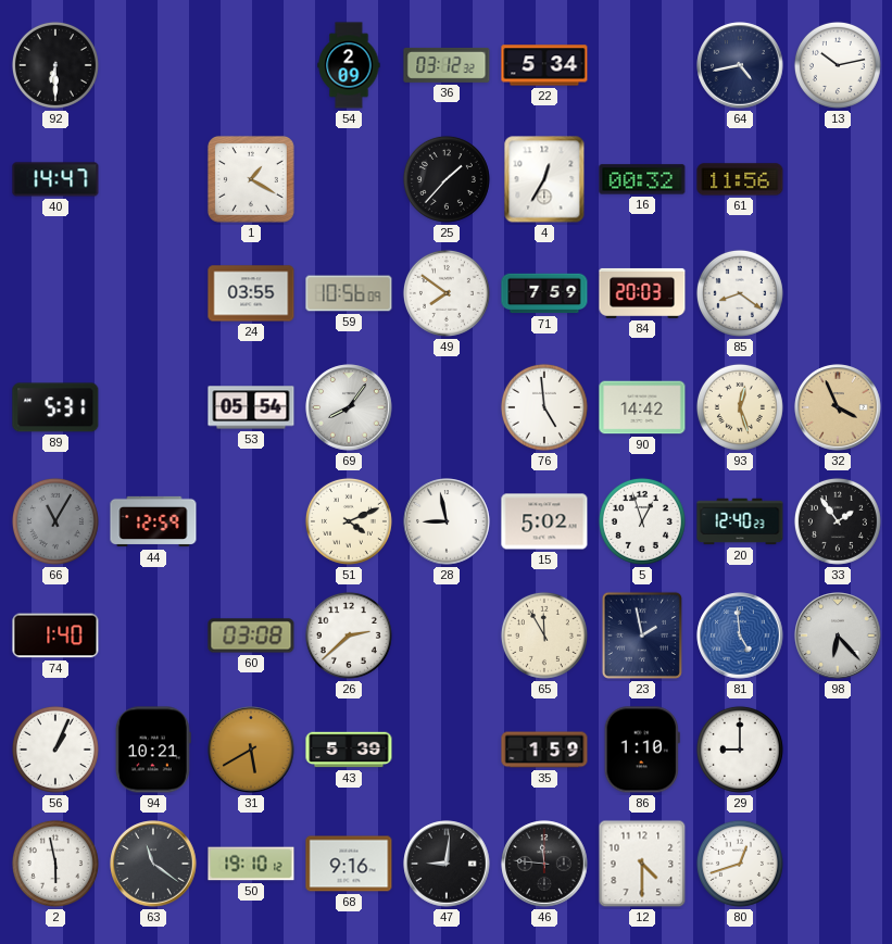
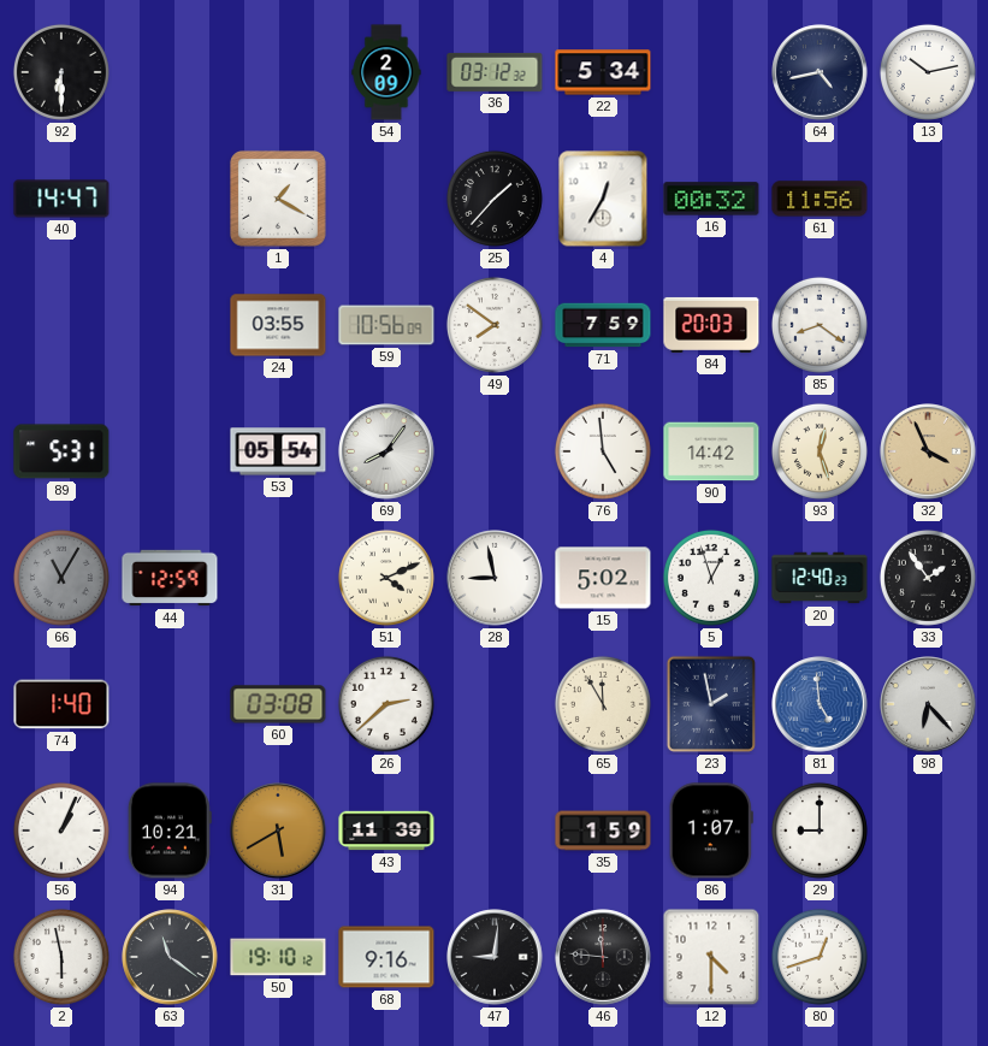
43: 5:39 -> 11:39 (386, 831)
86: 1:10 -> 1:07 (711, 831)
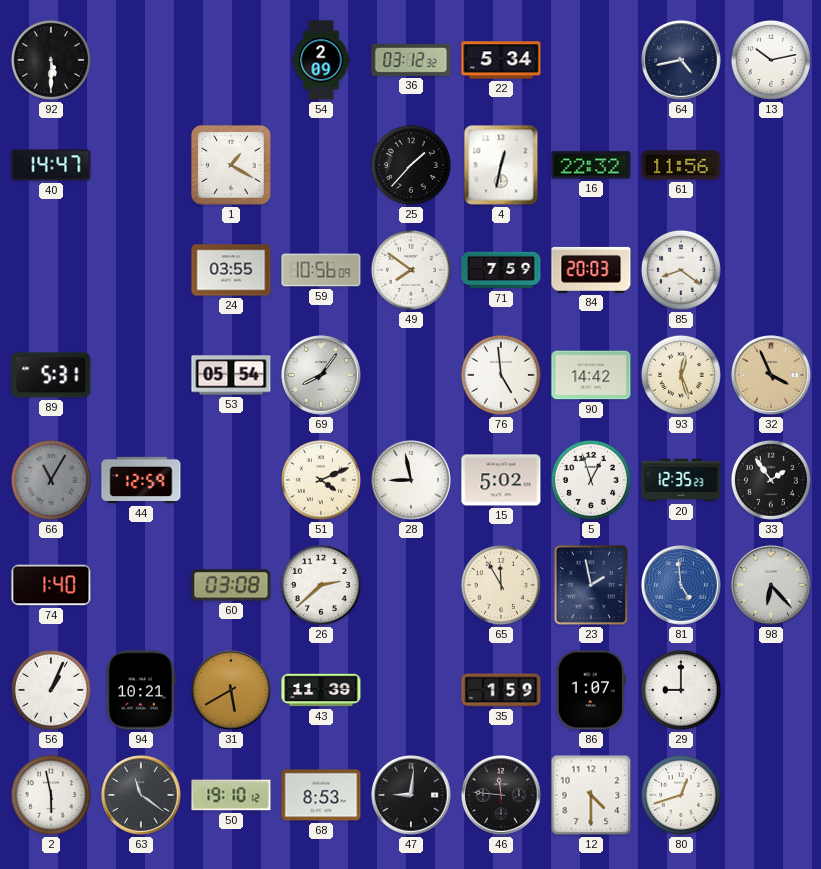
92: 6:30 -> 5:30 (51, 60)
4: 12:35 -> 12:32 (501, 165)
16: 00:32 -> 22:32 (591, 165)
20: 12:40 -> 12:35 (681, 480)
68: 9:16 -> 8:53 (321, 795)
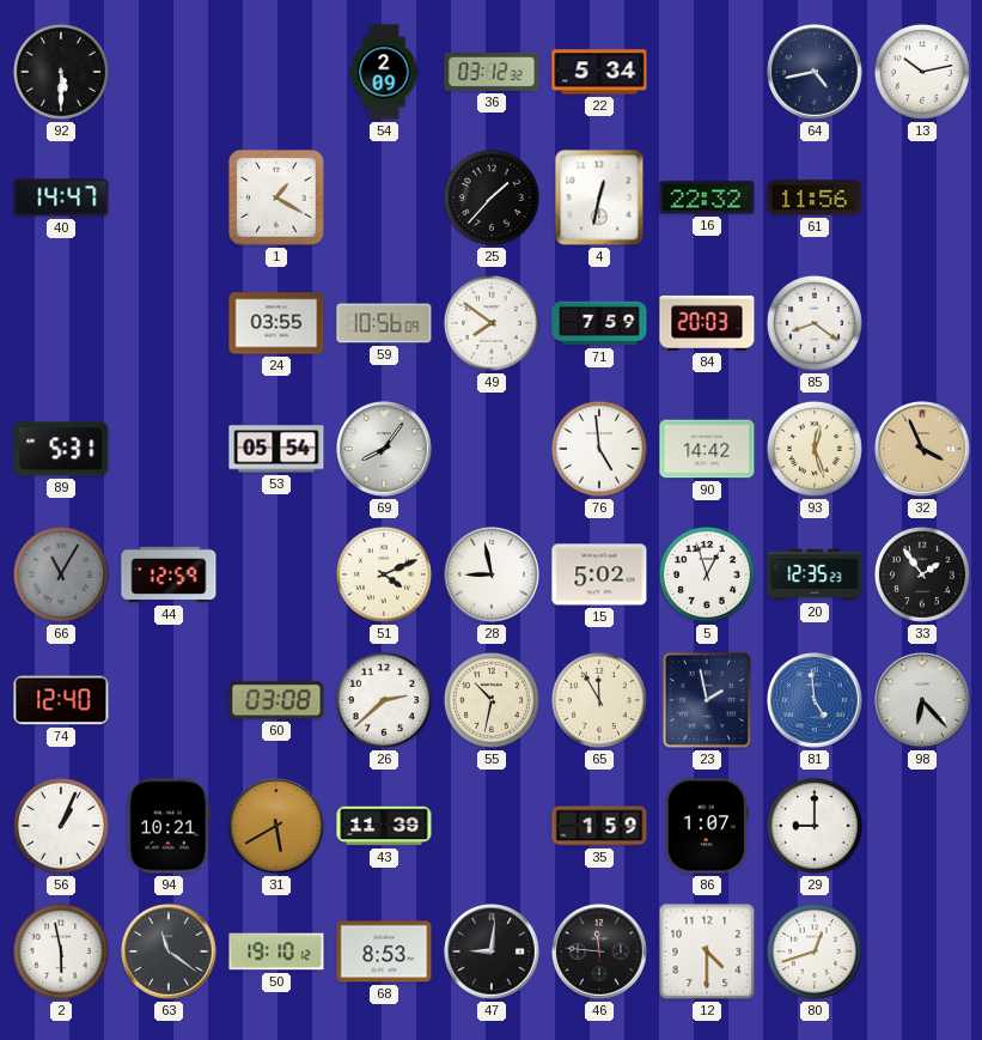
74: 1:40 -> 12:40 (61, 700)
55: none -> 10:32 (492, 700)
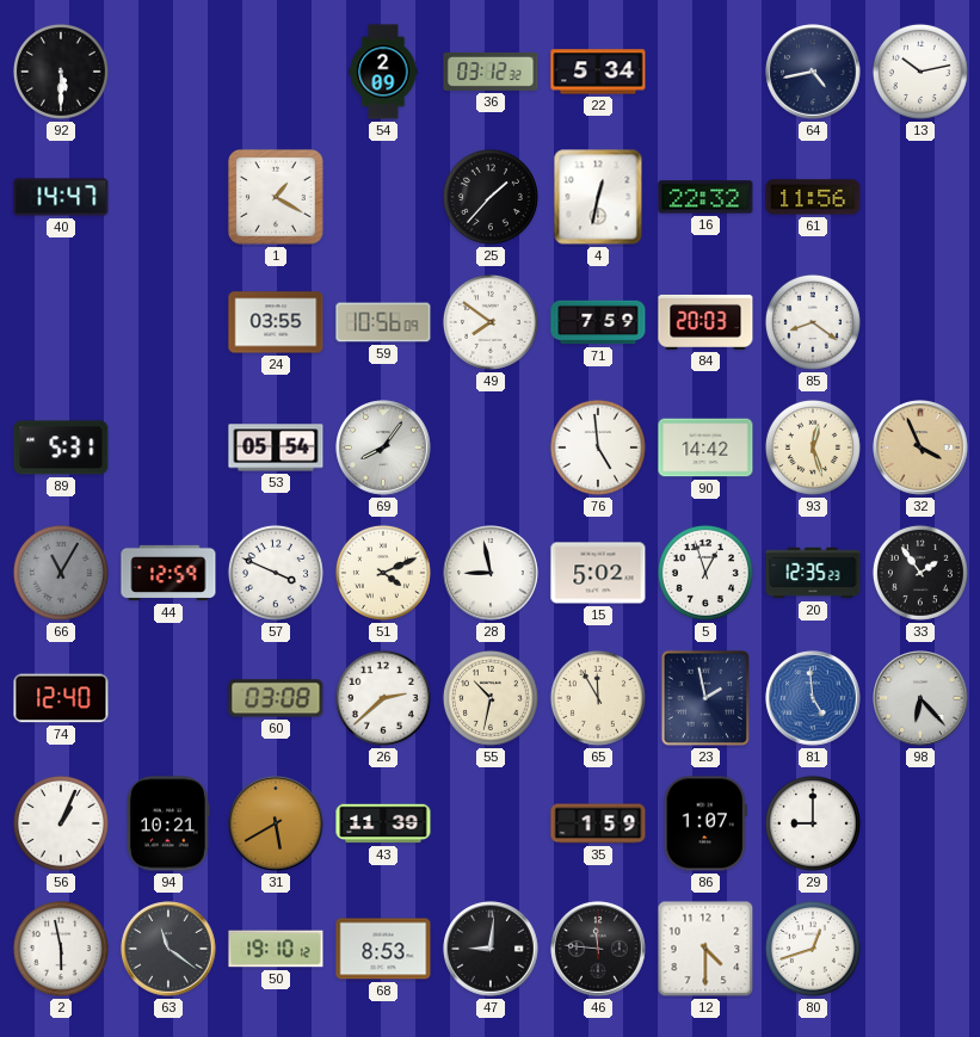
57: none -> 3:49 (276, 573)
